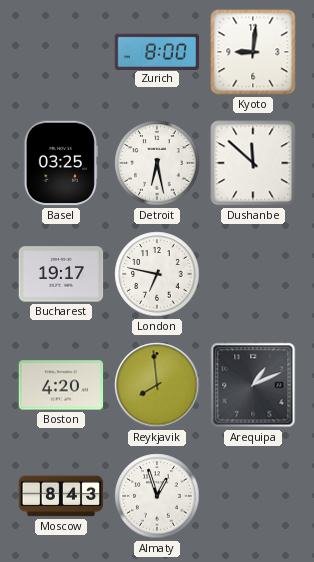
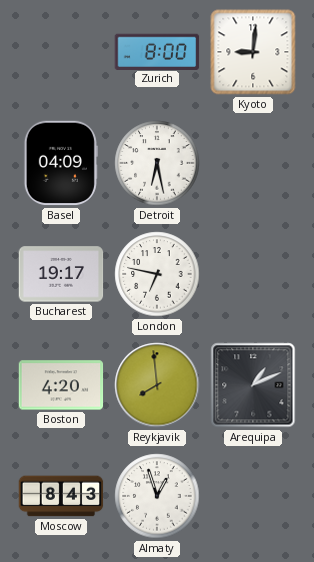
Basel: 03:25 -> 04:09 (61, 163)
Dushanbe: 11:52 -> none (253, 163)
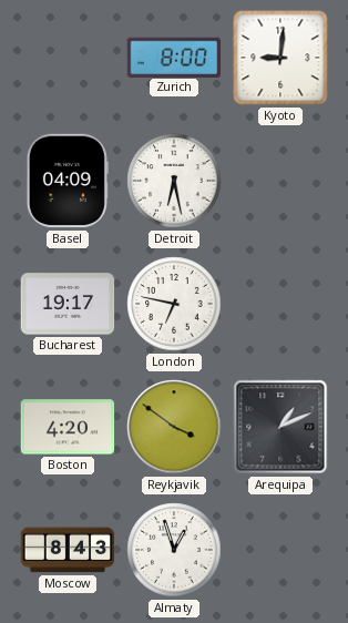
Reykjavik: 7:59 -> 3:51 (174, 427)
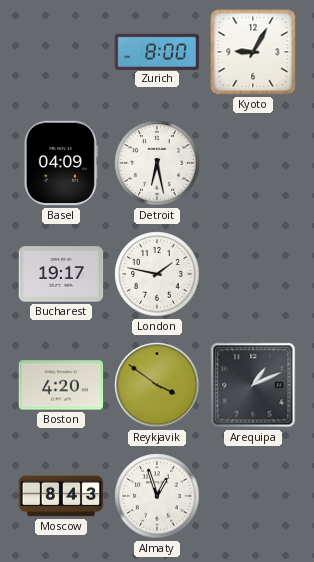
Kyoto: 9:01 -> 9:05 (253, 52)
London: 6:47 -> 1:47 (157, 274)
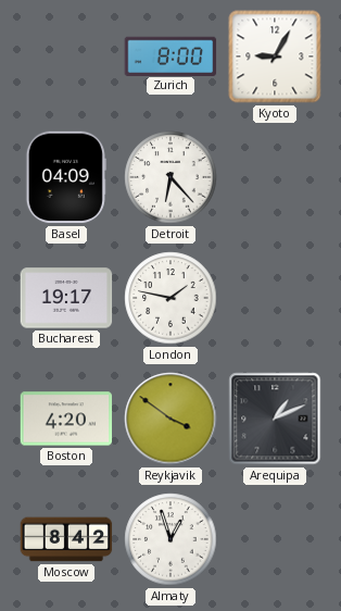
Detroit: 6:28 -> 6:23 (171, 177)
Moscow: 8:43 -> 8:42 (66, 539)
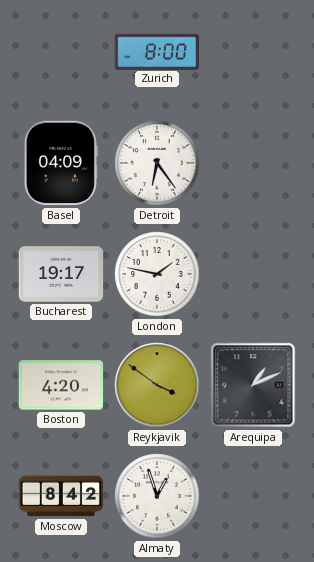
Kyoto: 9:05 -> none (275, 57)
Detroit: 6:23 -> 6:24 (157, 163)
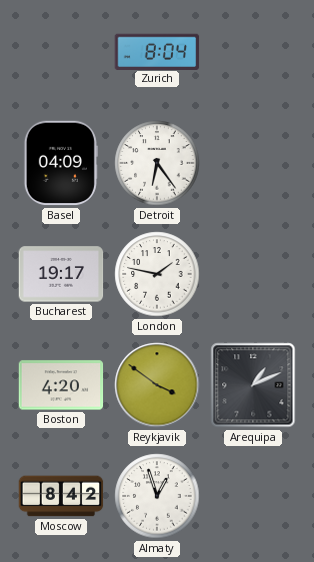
Zurich: 8:00 -> 8:04 (157, 51)
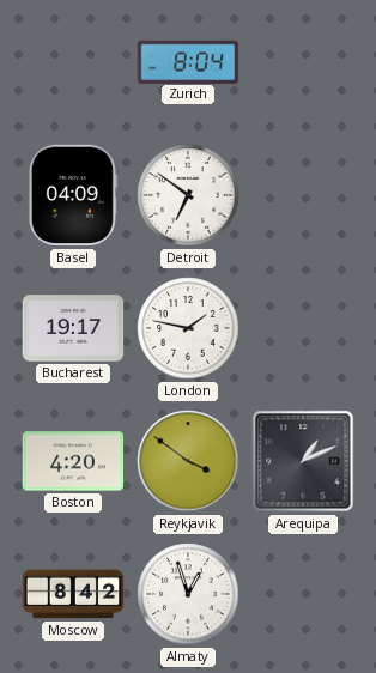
Detroit: 6:24 -> 6:51 (188, 195)
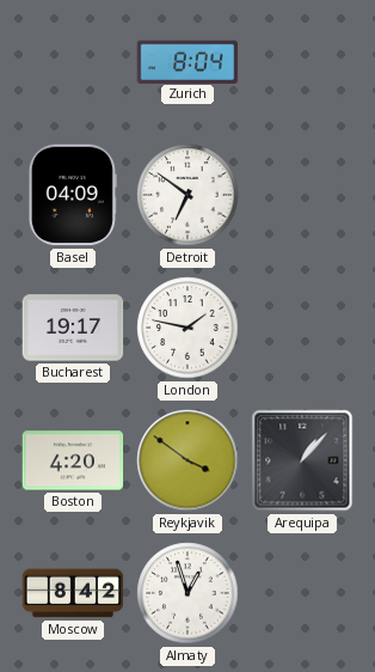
Arequipa: 1:11 -> 1:07 (302, 460)
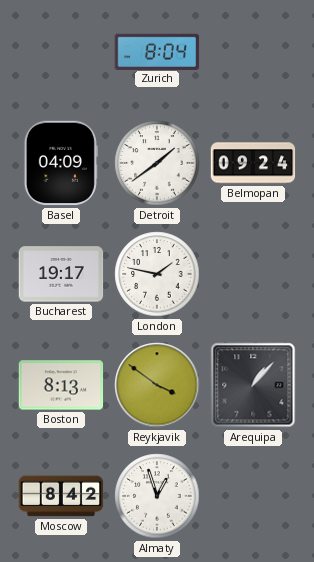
Detroit: 6:51 -> 1:39 (157, 163)
Belmopan: none -> 09:24 (253, 163)
Boston: 4:20 -> 8:13 (61, 385)
